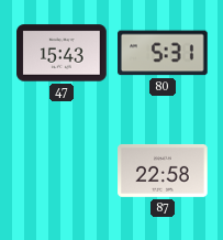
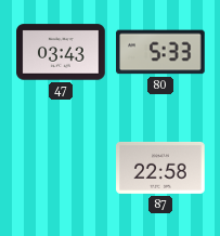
47: 15:43 -> 03:43 (61, 52)
80: 5:31 -> 5:33 (160, 52)
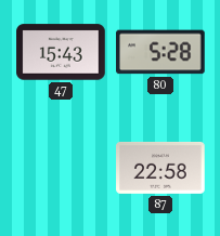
47: 03:43 -> 15:43 (61, 52)
80: 5:33 -> 5:28 (160, 52)
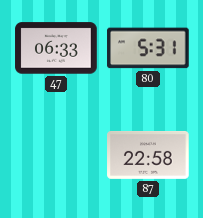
47: 15:43 -> 06:33 (56, 48)
80: 5:28 -> 5:31 (148, 48)
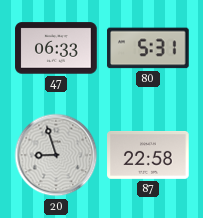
20: none -> 8:57 (56, 155)
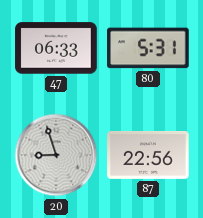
87: 22:58 -> 22:56 (148, 155)
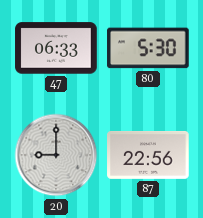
80: 5:31 -> 5:30 (148, 48)
20: 8:57 -> 9:00 (56, 155)
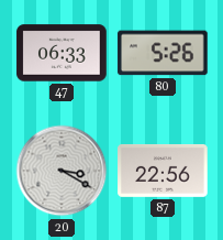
80: 5:30 -> 5:26 (163, 53)
20: 9:00 -> 3:20 (62, 171)
